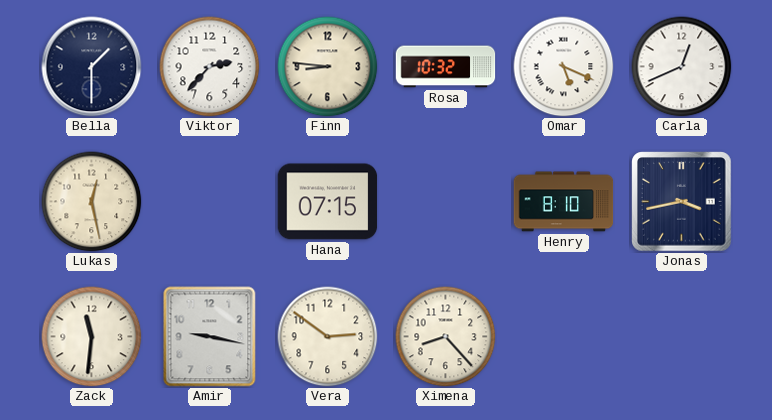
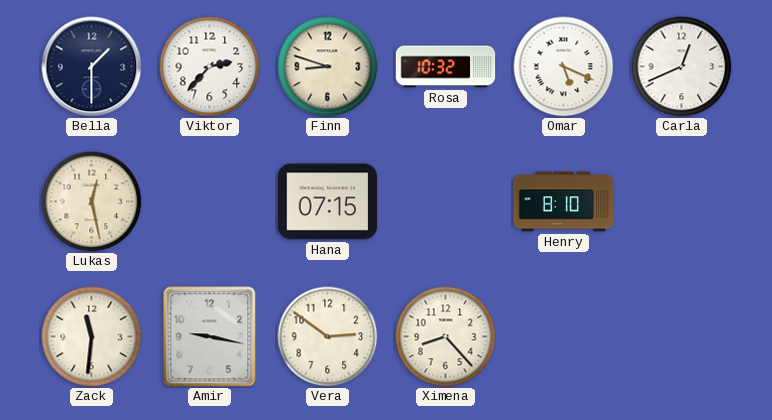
Finn: 8:46 -> 8:48 (328, 67)
Jonas: 3:43 -> none (682, 202)
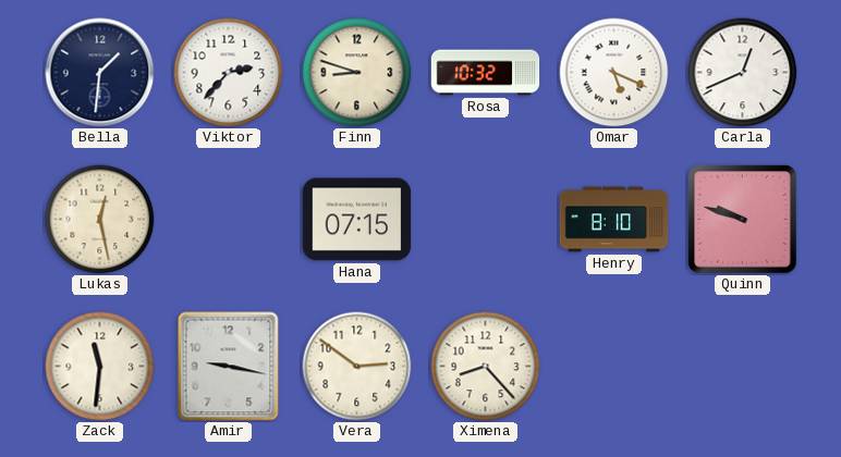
Bella: 1:30 -> 1:31 (100, 73)
Quinn: none -> 9:48 (743, 220)
